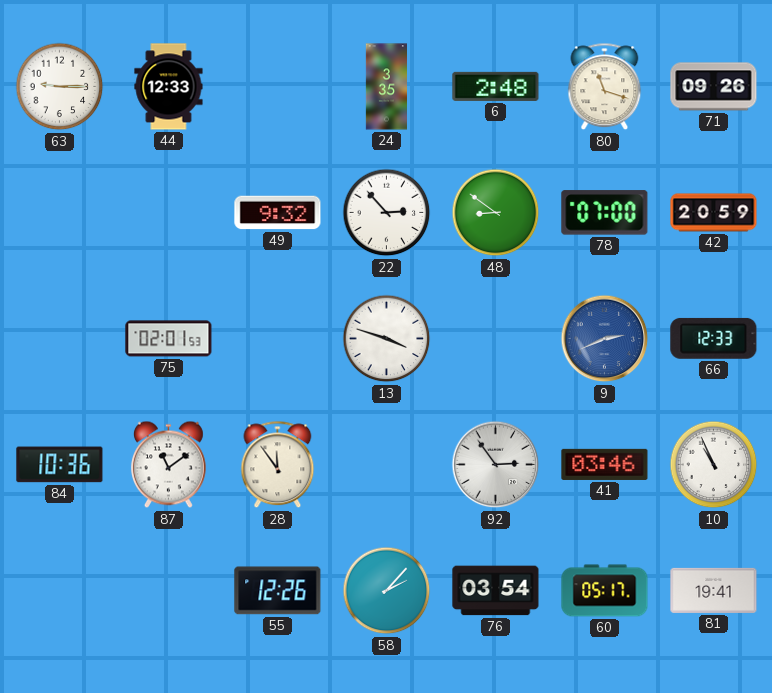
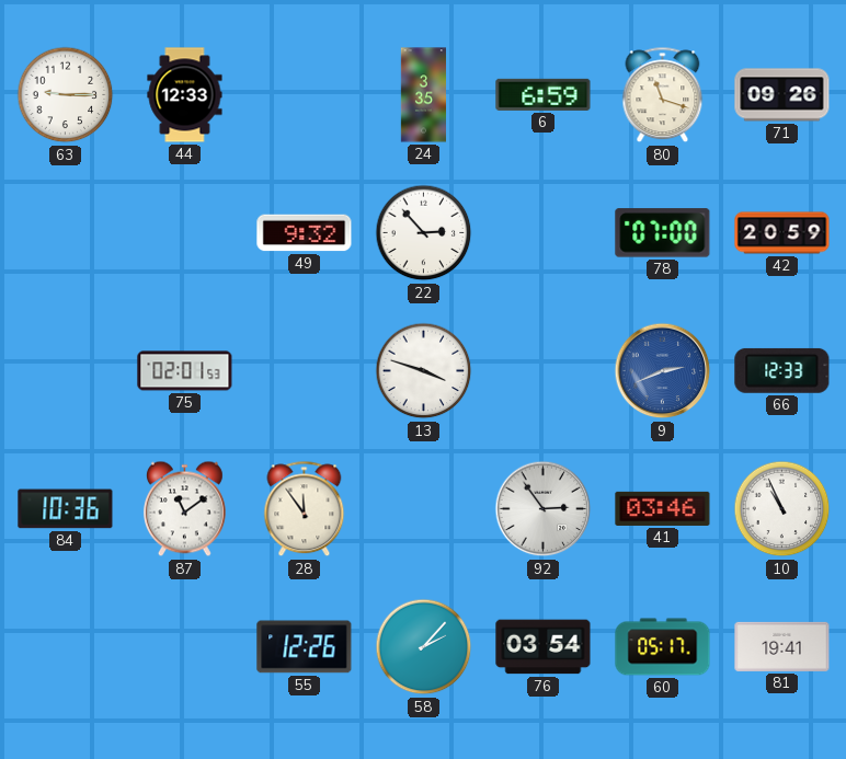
6: 2:48 -> 6:59 (544, 94)
48: 8:51 -> none (496, 213)
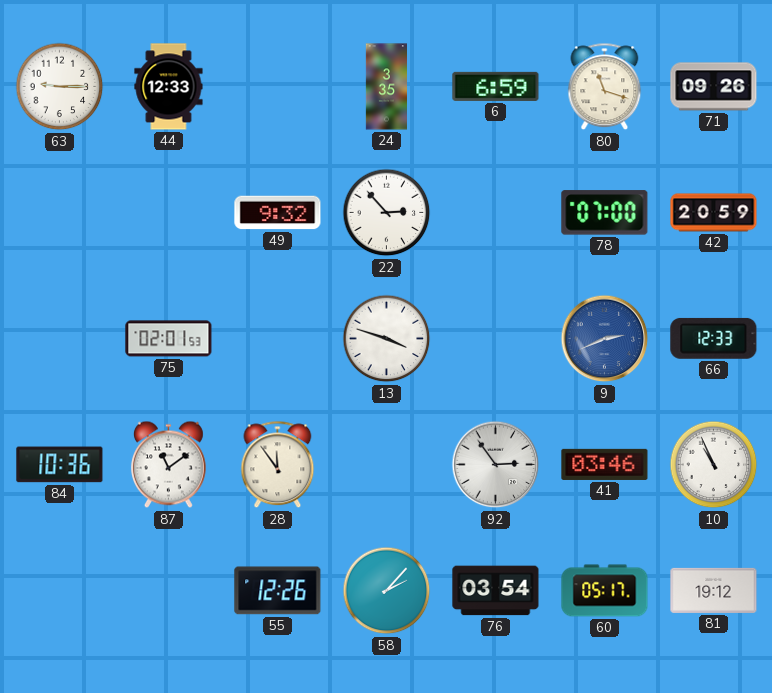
81: 19:41 -> 19:12 (714, 590)
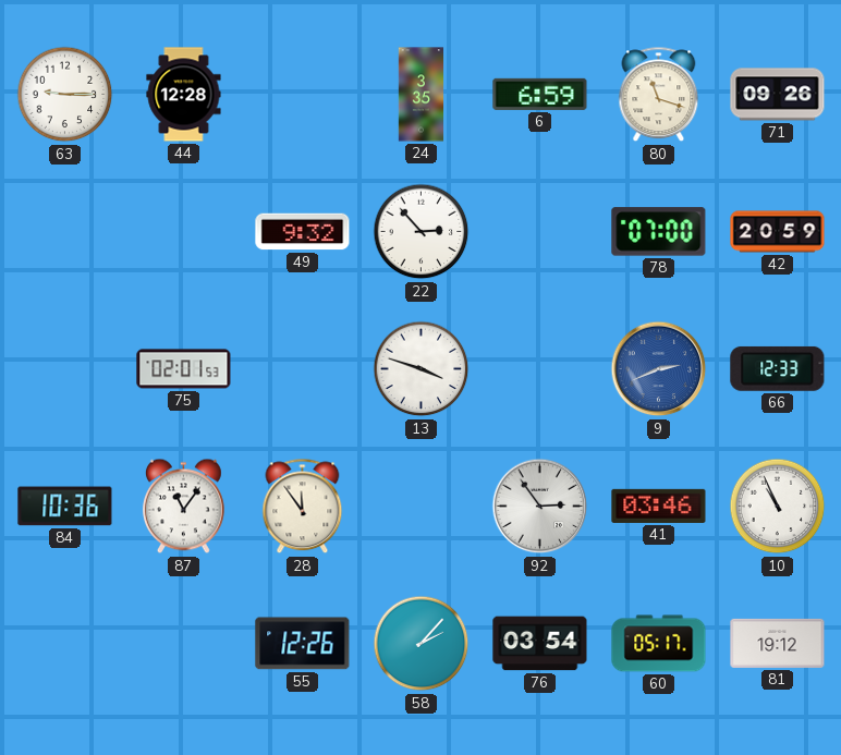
44: 12:33 -> 12:28 (184, 95)
87: 11:09 -> 11:06 (183, 507)
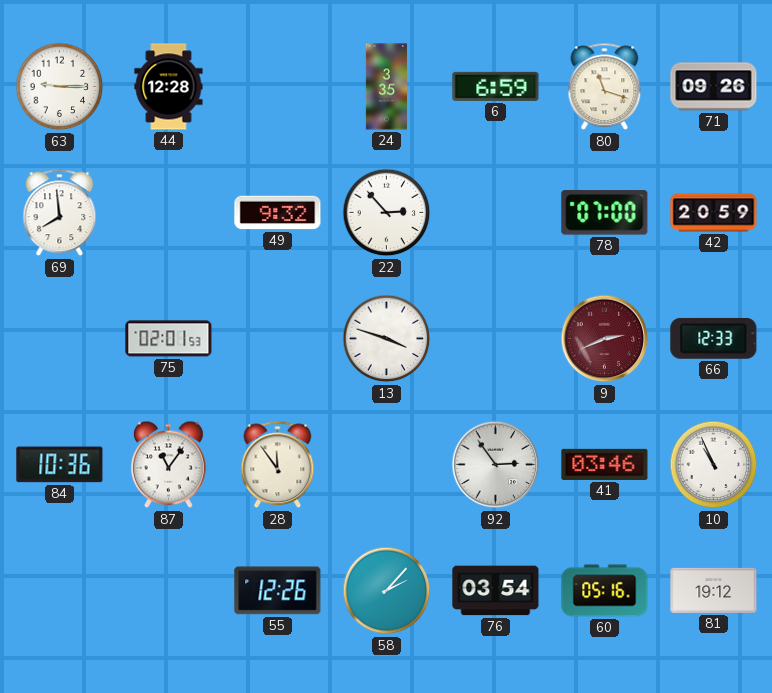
69: none -> 7:59 (60, 213)
9 dial: blue -> burgundy (605, 339)
60: 05:17 -> 05:16 (605, 591)
